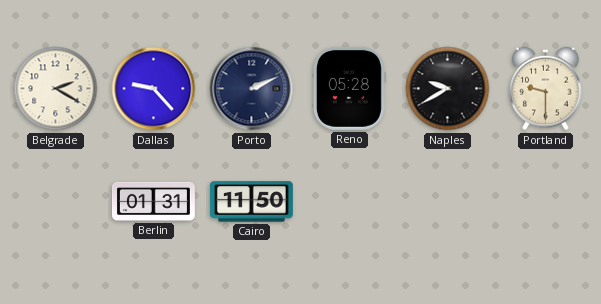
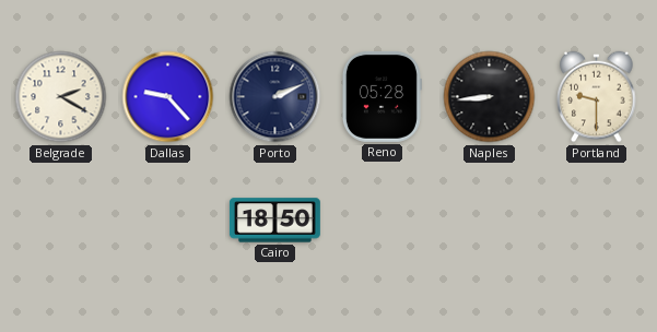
Naples: 9:40 -> 8:44 (490, 97)
Berlin: 01:31 -> none (153, 201)
Cairo: 11:50 -> 18:50 (274, 221)
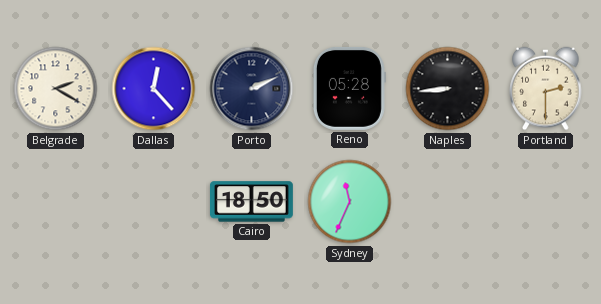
Dallas: 9:23 -> 12:23 (154, 89)
Portland: 9:30 -> 2:30 (546, 89)
Sydney: none -> 11:34 (350, 202)
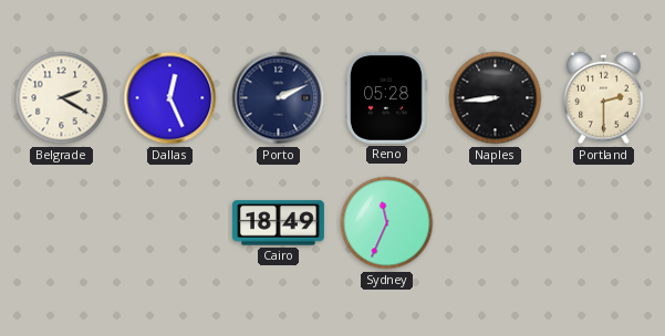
Dallas: 12:23 -> 12:26 (170, 98)
Cairo: 18:50 -> 18:49 (278, 223)
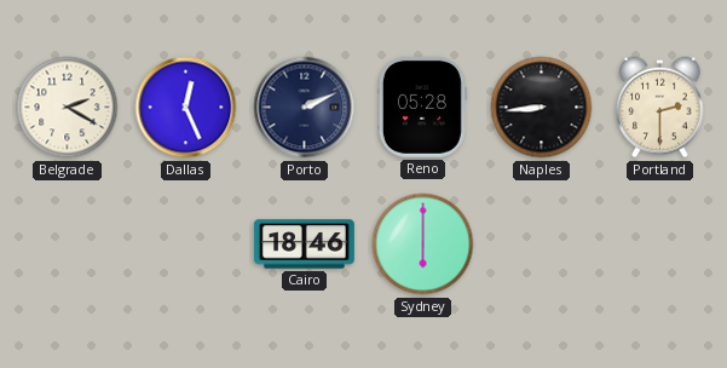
Cairo: 18:49 -> 18:46 (304, 245)
Sydney: 11:34 -> 6:00 (423, 245)
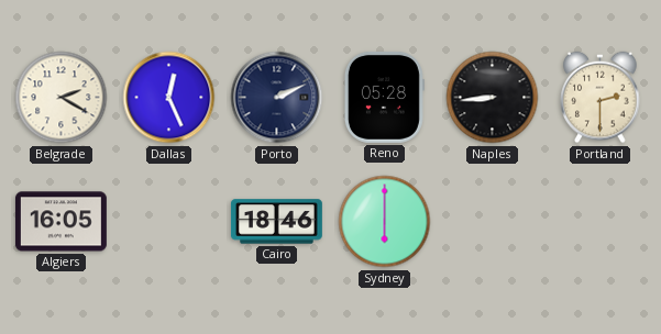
Algiers: none -> 16:05 (60, 222)
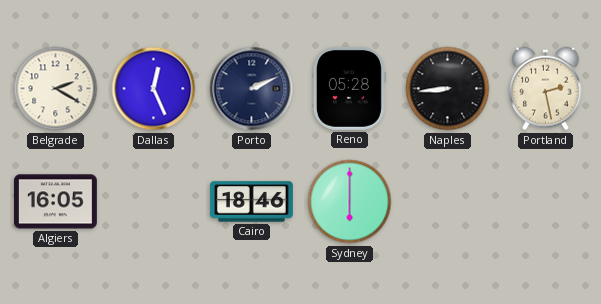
Portland: 2:30 -> 2:28 (546, 89)
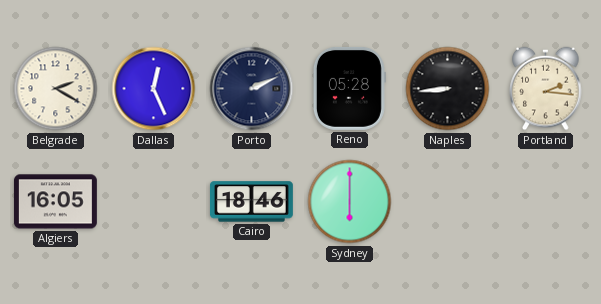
Portland: 2:28 -> 2:16 (546, 89)
